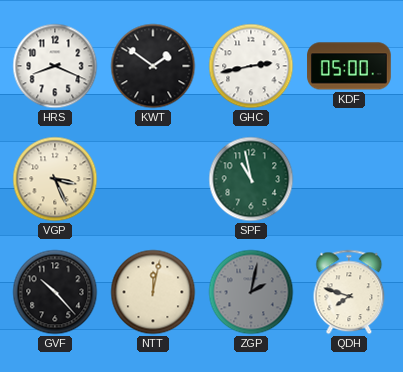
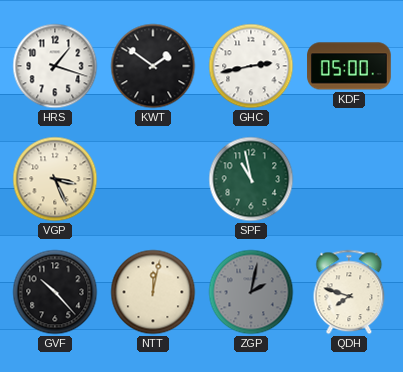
HRS: 8:19 -> 1:18 (55, 66)
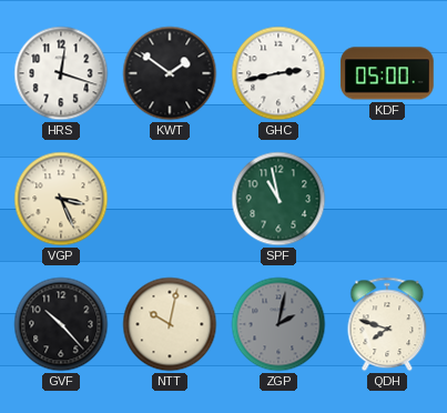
HRS: 1:18 -> 12:18 (61, 73)
NTT: 12:02 -> 10:02 (170, 324)
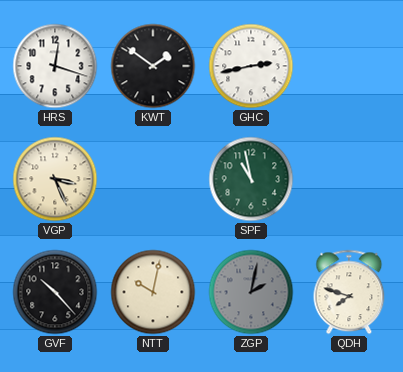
KDF: 05:00 -> none (387, 73)
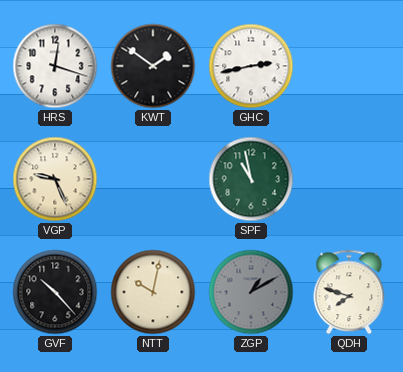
VGP: 3:26 -> 9:26 (55, 179)
ZGP: 2:02 -> 1:10 (251, 292)
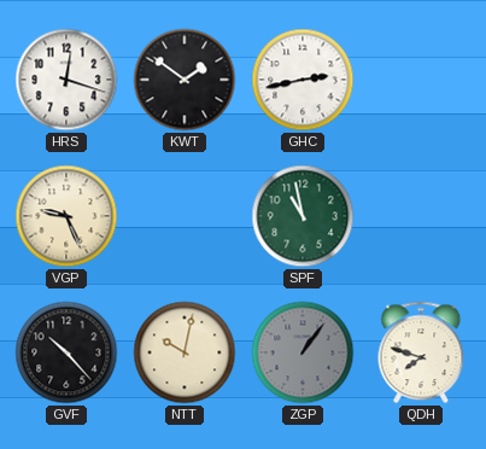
ZGP: 1:10 -> 1:06 (303, 352)
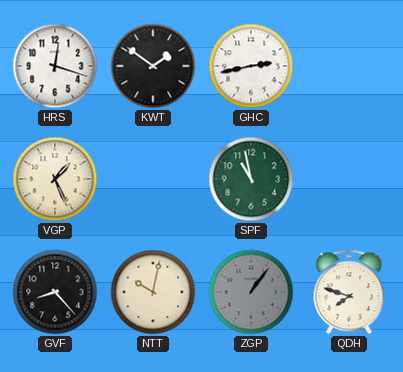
VGP: 9:26 -> 1:26 (55, 179)
GVF: 10:23 -> 8:23 (55, 292)
